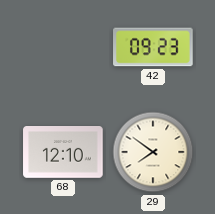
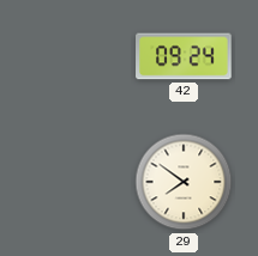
42: 09:23 -> 09:24 (184, 56)
68: 12:10 -> none (63, 153)
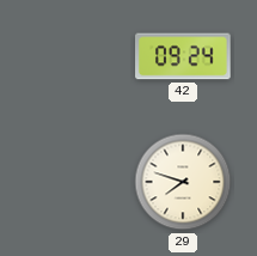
29: 7:51 -> 7:48 (183, 182)
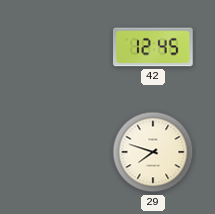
42: 09:24 -> 12:45 (153, 47)
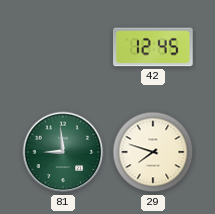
81: none -> 8:59 (63, 152)
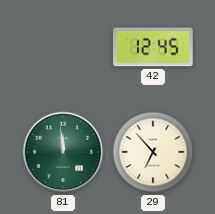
81: 8:59 -> 11:59 (63, 152)
29: 7:48 -> 6:53 (153, 152)
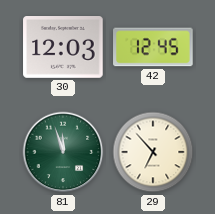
30: none -> 12:03 (63, 48)
81: 11:59 -> 11:57 (63, 152)
